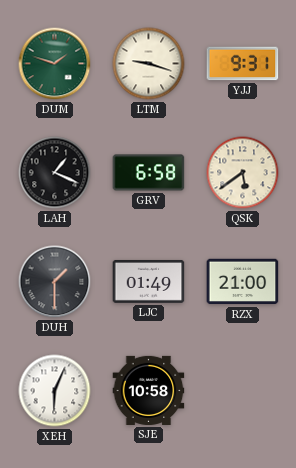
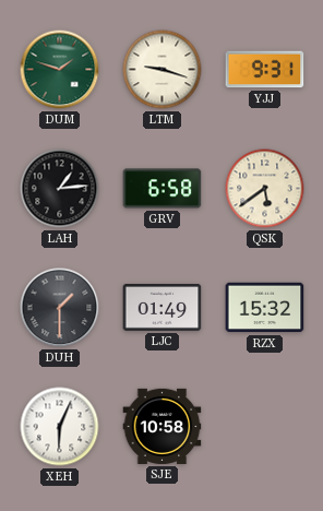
LAH: 1:19 -> 1:14 (60, 189)
RZX: 21:00 -> 15:32 (265, 308)
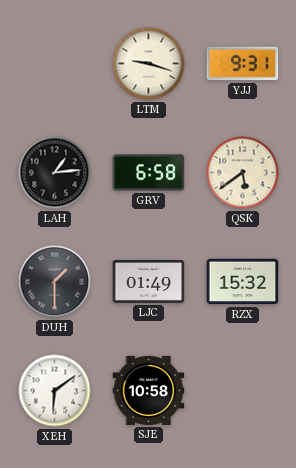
DUM: 1:48 -> none (60, 70)
XEH: 6:04 -> 6:09 (55, 391)
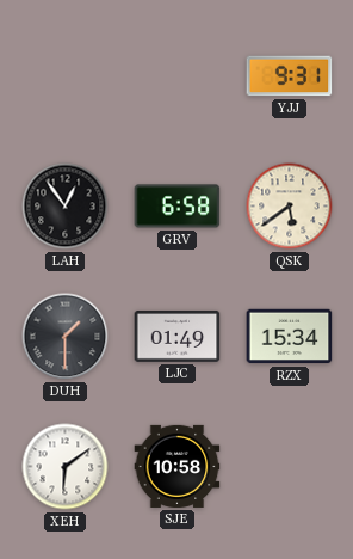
LTM: 9:18 -> none (149, 64)
LAH: 1:14 -> 12:54 (66, 207)
RZX: 15:32 -> 15:34 (290, 337)
